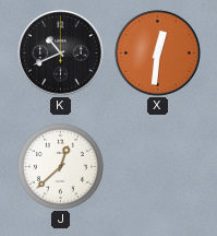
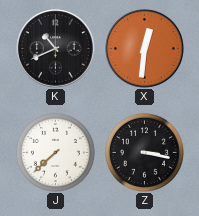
J: 12:38 -> 7:38 (55, 152)
Z: none -> 3:17 (144, 152)
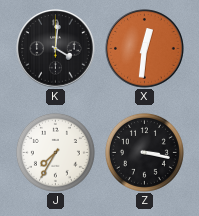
K: 10:41 -> 4:01 (56, 49)
J: 7:38 -> 7:35 (55, 152)
